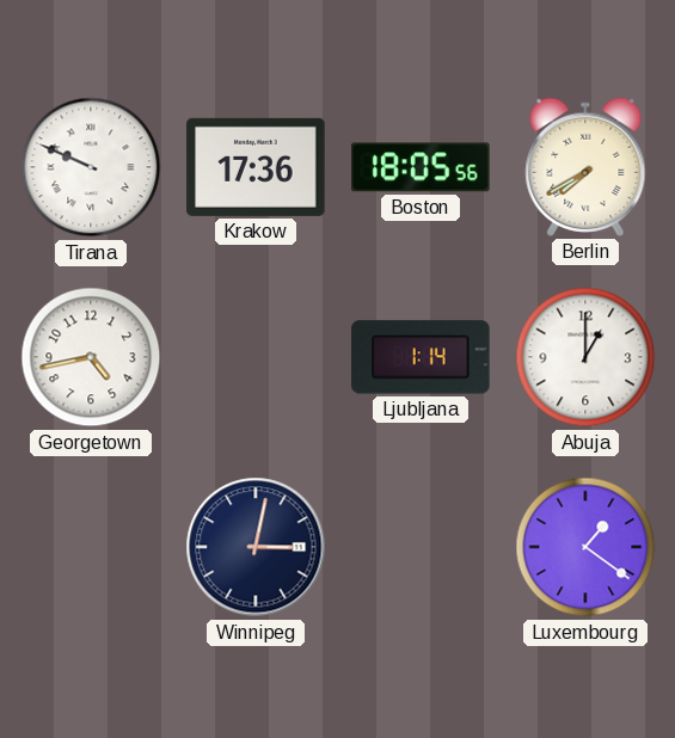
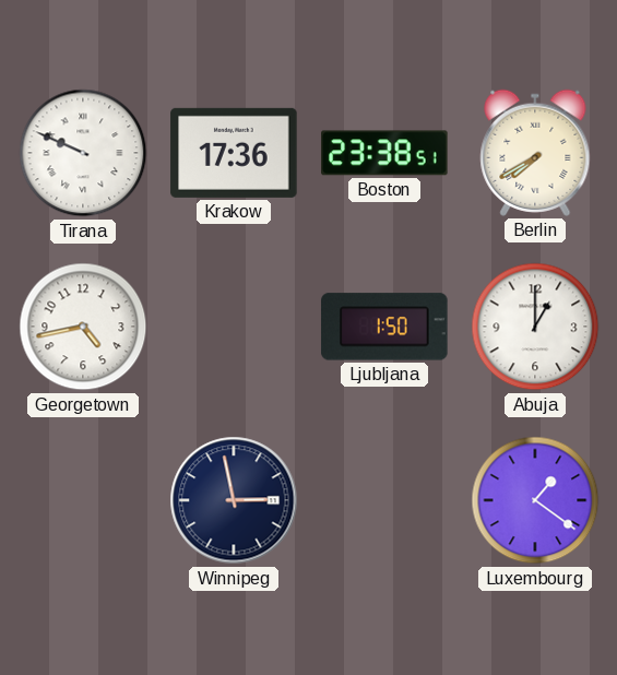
Boston: 18:05 -> 23:38 (384, 153)
Ljubljana: 1:14 -> 1:50 (384, 327)
Winnipeg: 3:02 -> 2:58 (234, 500)
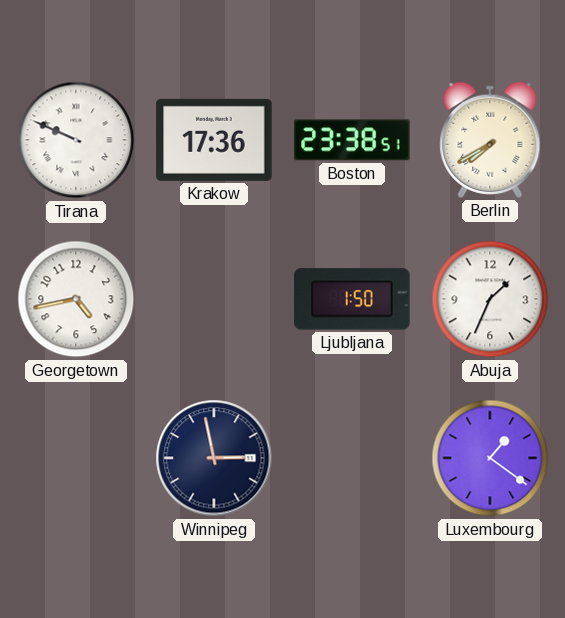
Abuja: 1:00 -> 1:34 (490, 299)
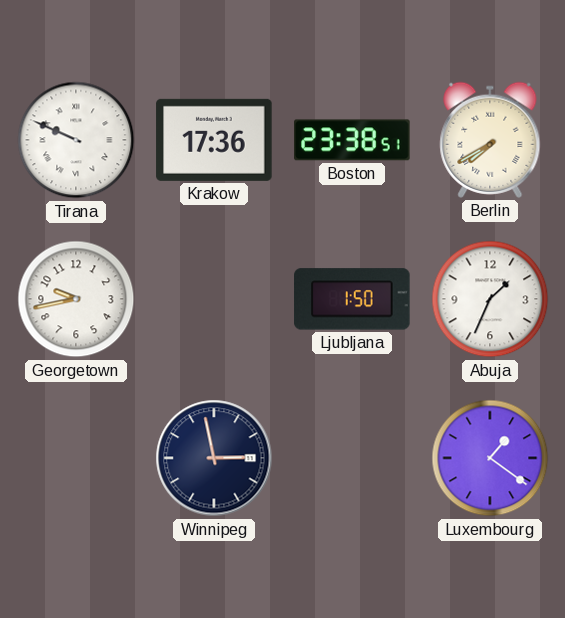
Georgetown: 4:43 -> 9:43 (76, 299)
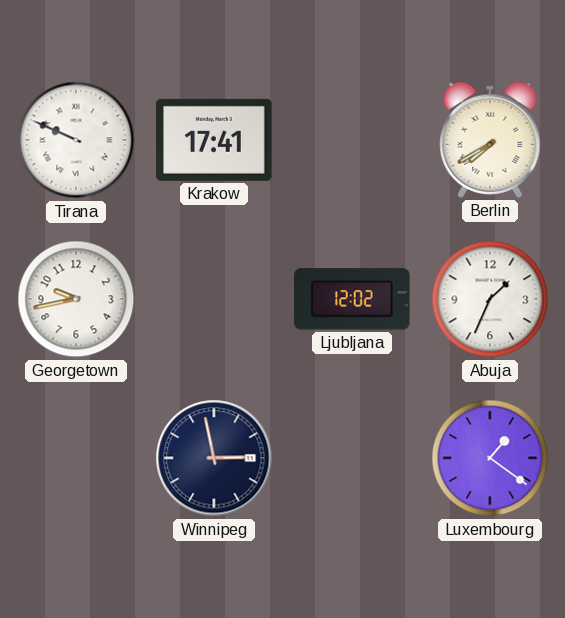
Krakow: 17:36 -> 17:41 (214, 140)
Boston: 23:38 -> none (352, 140)
Ljubljana: 1:50 -> 12:02 (352, 299)
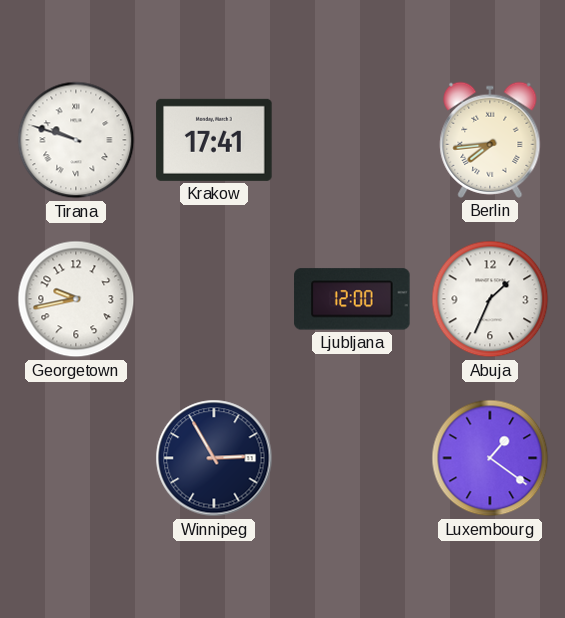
Tirana: 9:49 -> 9:48 (76, 140)
Berlin: 7:40 -> 7:44 (490, 140)
Ljubljana: 12:02 -> 12:00 (352, 299)
Winnipeg: 2:58 -> 2:55 (214, 458)
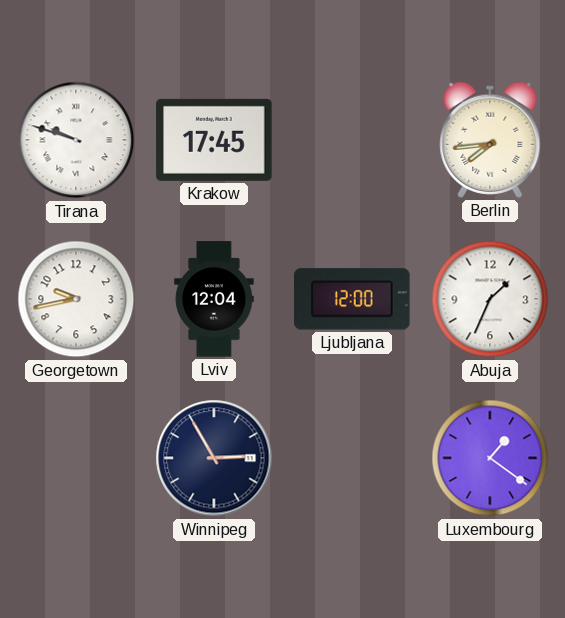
Krakow: 17:41 -> 17:45 (214, 140)
Lviv: none -> 12:04 (214, 299)
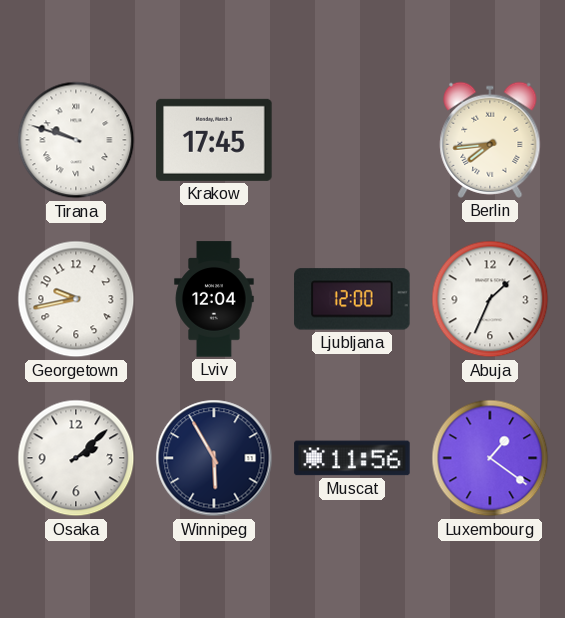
Osaka: none -> 2:08 (76, 458)
Winnipeg: 2:55 -> 5:55 (214, 458)
Muscat: none -> 11:56 (352, 458)
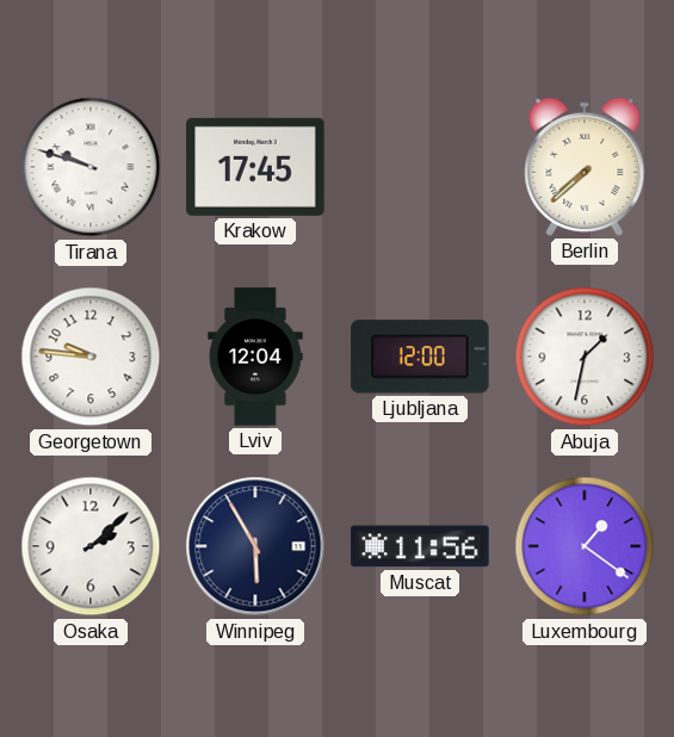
Berlin: 7:44 -> 7:38 (585, 167)
Georgetown: 9:43 -> 9:46 (91, 357)
Abuja: 1:34 -> 1:32 (585, 357)
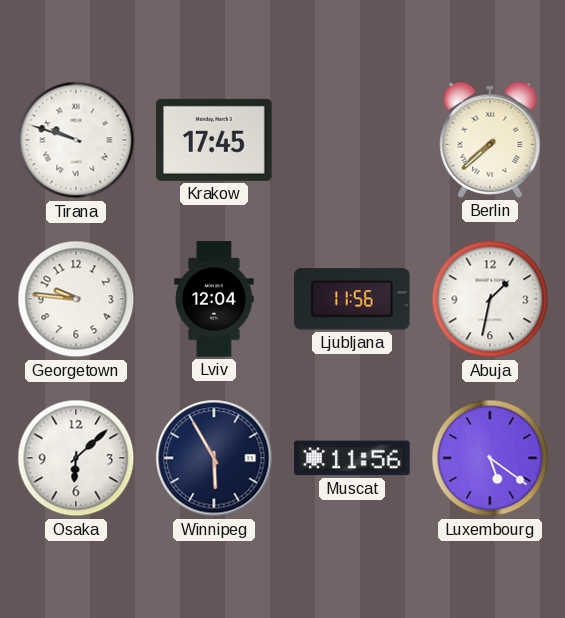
Ljubljana: 12:00 -> 11:56 (352, 299)
Osaka: 2:08 -> 6:08 (76, 458)
Luxembourg: 1:21 -> 5:21 (490, 458)
